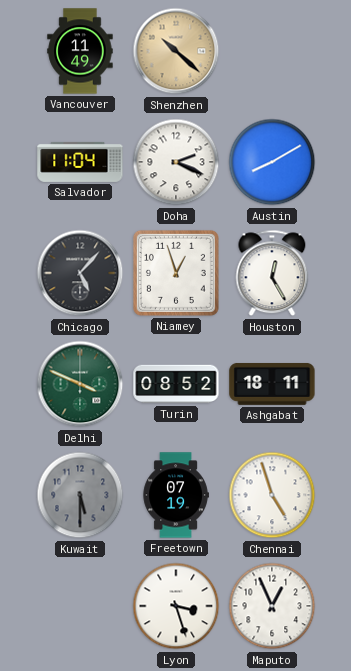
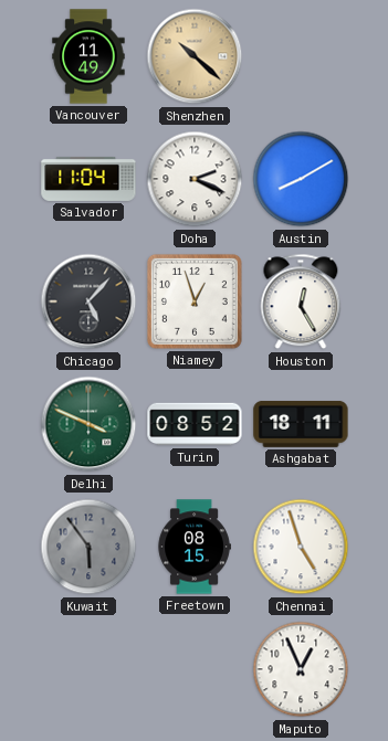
Kuwait: 5:30 -> 5:54 (88, 547)
Freetown: 07:19 -> 08:15 (195, 547)
Lyon: 3:27 -> none (176, 606)
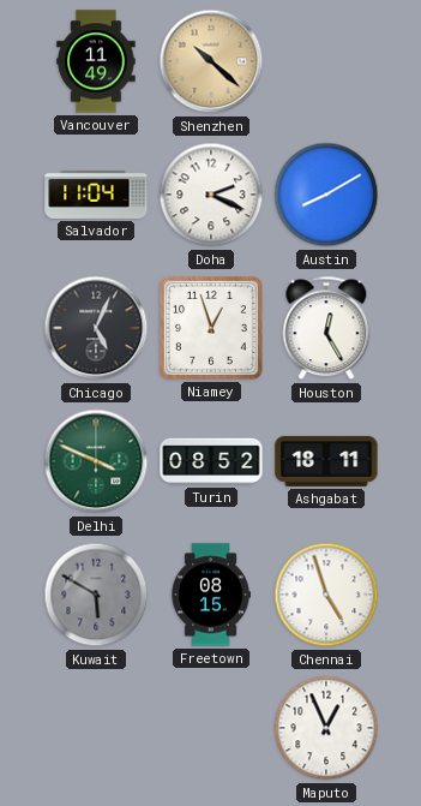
Chicago: 5:07 -> 5:04 (96, 328)
Kuwait: 5:54 -> 5:50 (96, 595)
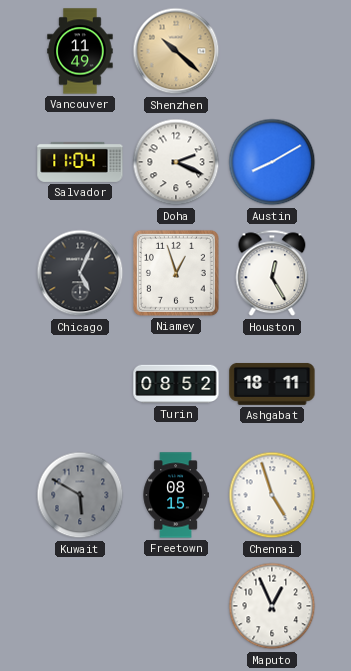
Delhi: 3:49 -> none (96, 461)
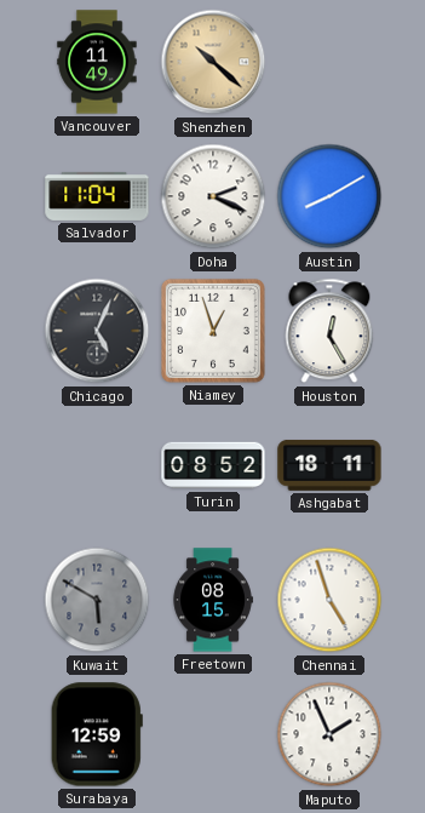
Surabaya: none -> 12:59 (97, 734)
Maputo: 12:56 -> 1:56 (329, 734)
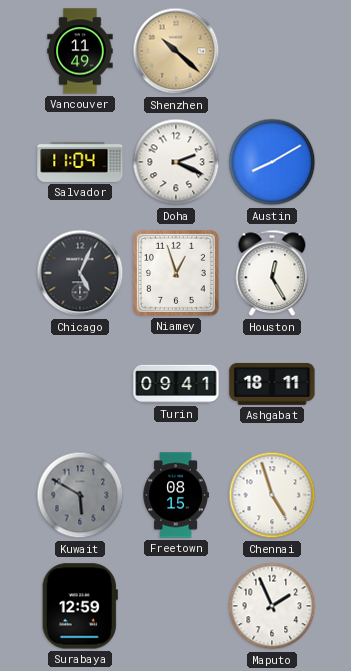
Turin: 08:52 -> 09:41 (176, 384)
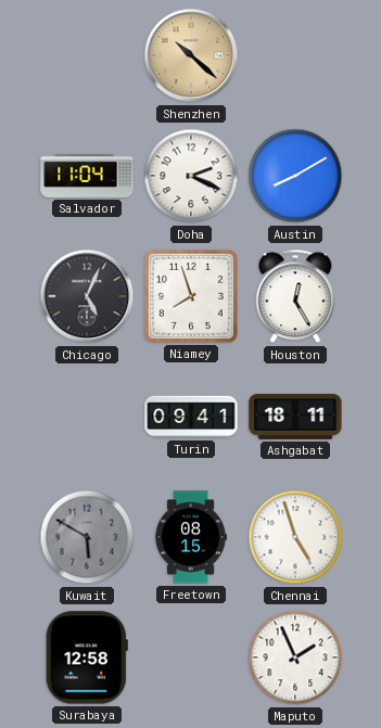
Vancouver: 11:49 -> none (80, 51)
Niamey: 12:57 -> 7:57 (191, 296)
Surabaya: 12:59 -> 12:58 (87, 657)
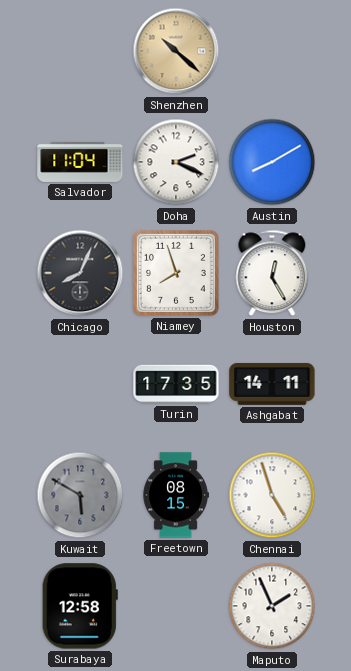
Chicago: 5:04 -> 8:04 (80, 273)
Turin: 09:41 -> 17:35 (176, 384)
Ashgabat: 18:11 -> 14:11 (272, 384)
